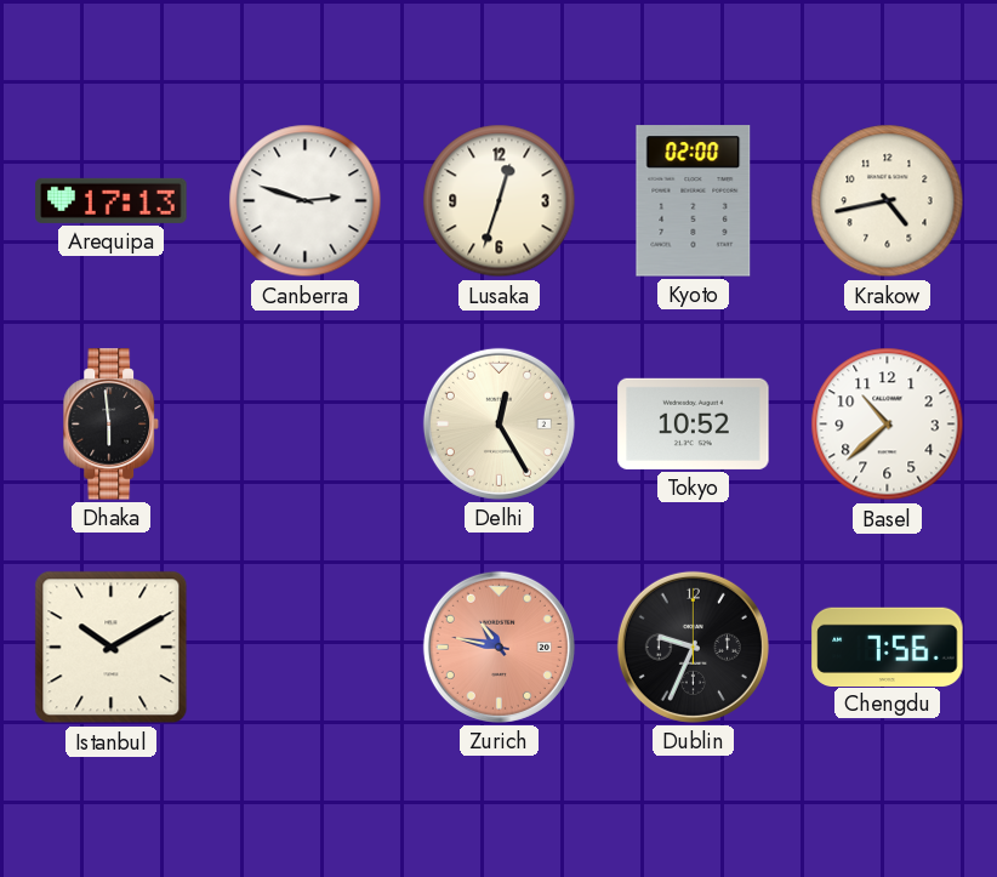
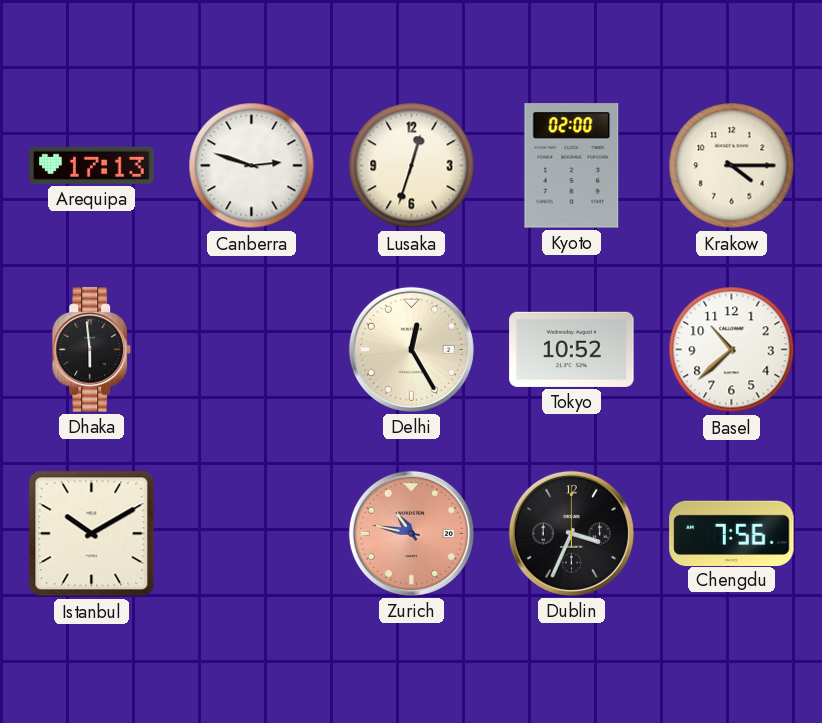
Krakow: 4:43 -> 4:15 (732, 166)
Dublin: 9:34 -> 3:34 (571, 533)
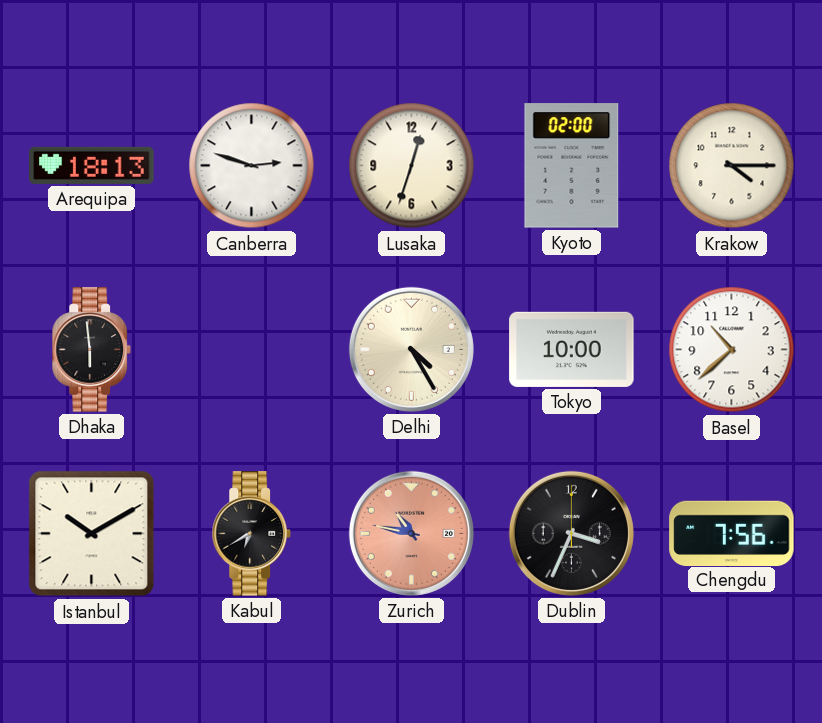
Arequipa: 17:13 -> 18:13 (92, 165)
Delhi: 12:25 -> 4:25 (411, 349)
Tokyo: 10:52 -> 10:00 (572, 349)
Kabul: none -> 6:40 (251, 534)
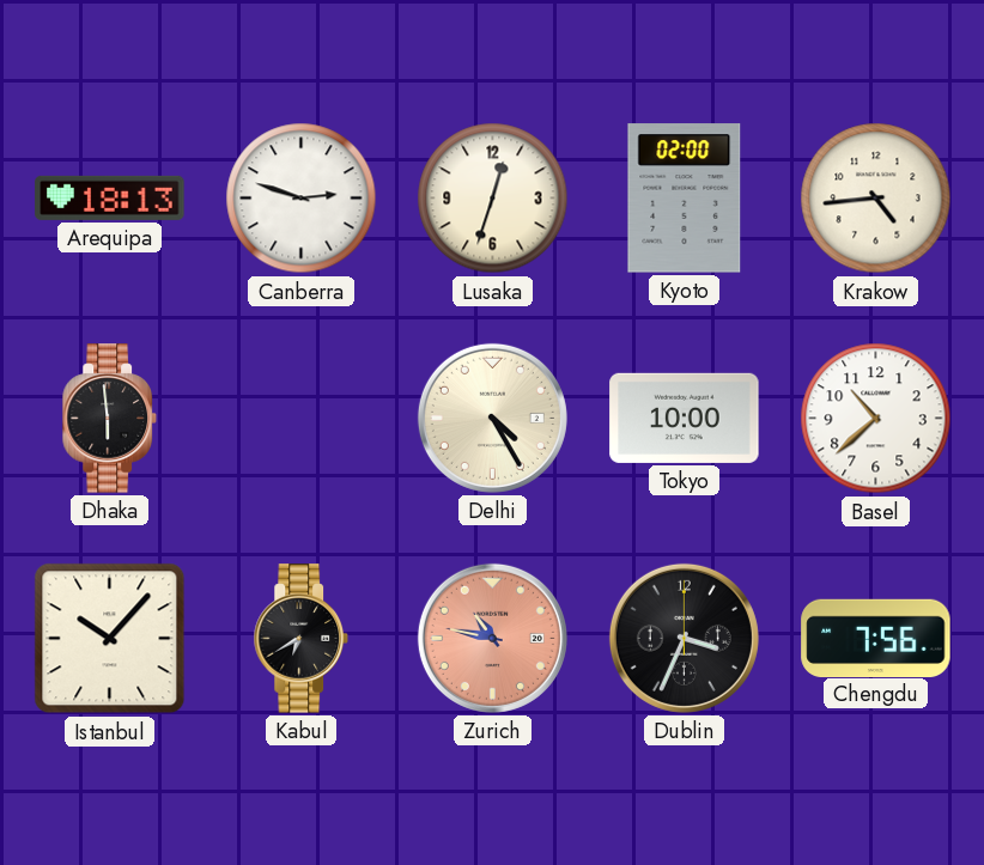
Krakow: 4:15 -> 4:44 (876, 199)
Istanbul: 10:10 -> 10:07 (110, 639)
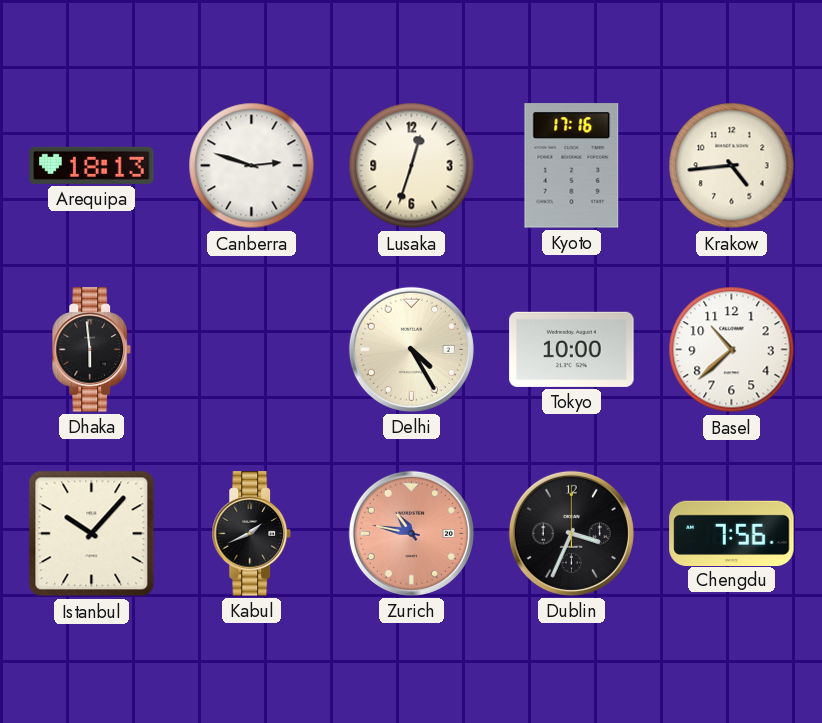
Kyoto: 02:00 -> 17:16 (572, 166)
Kabul: 6:40 -> 1:41 (251, 534)
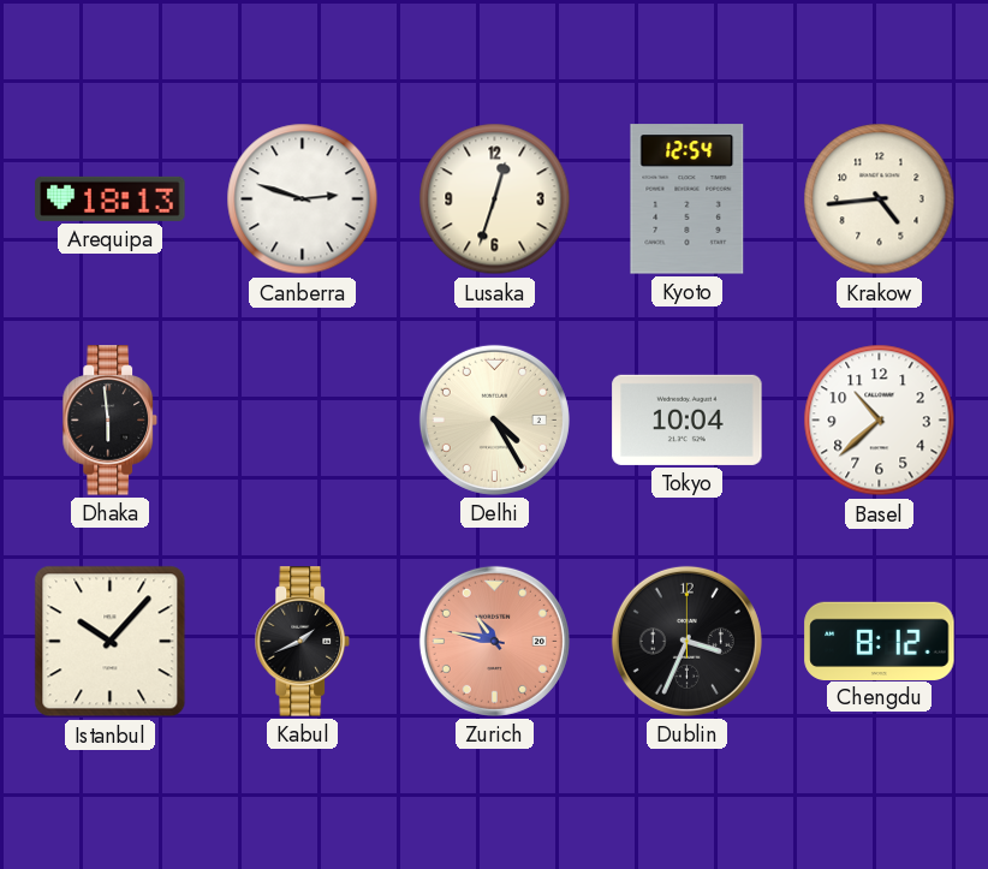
Kyoto: 17:16 -> 12:54 (688, 200)
Tokyo: 10:00 -> 10:04 (688, 419)
Chengdu: 7:56 -> 8:12 (880, 641)
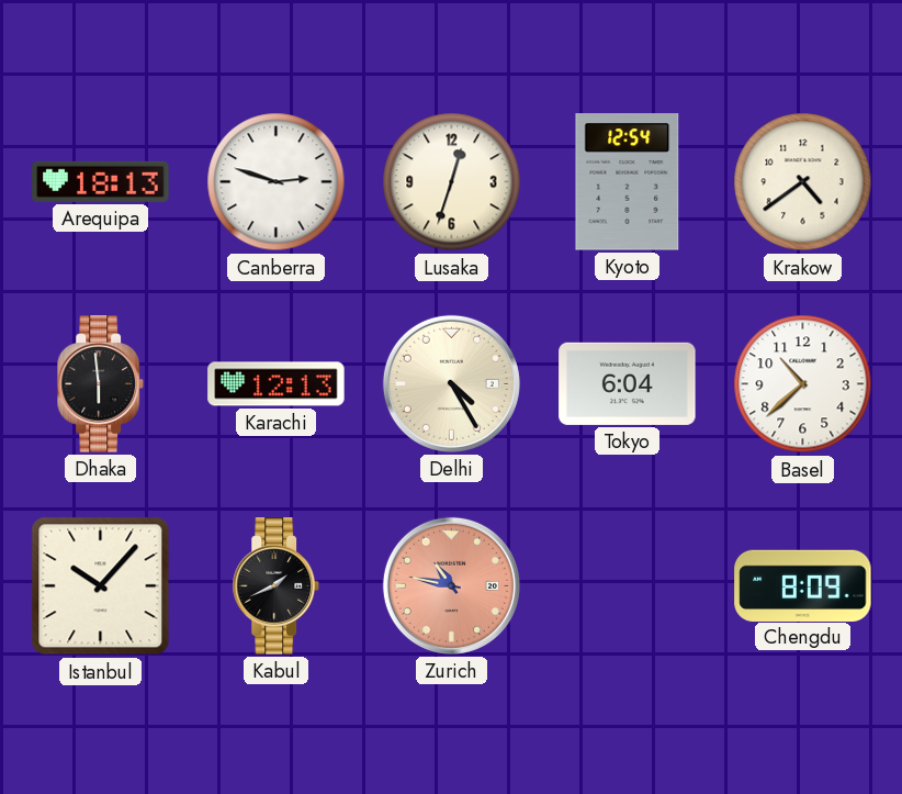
Krakow: 4:44 -> 4:39 (803, 182)
Karachi: none -> 12:13 (277, 384)
Tokyo: 10:04 -> 6:04 (628, 383)
Dublin: 3:34 -> none (686, 641)
Chengdu: 8:12 -> 8:09 (803, 585)
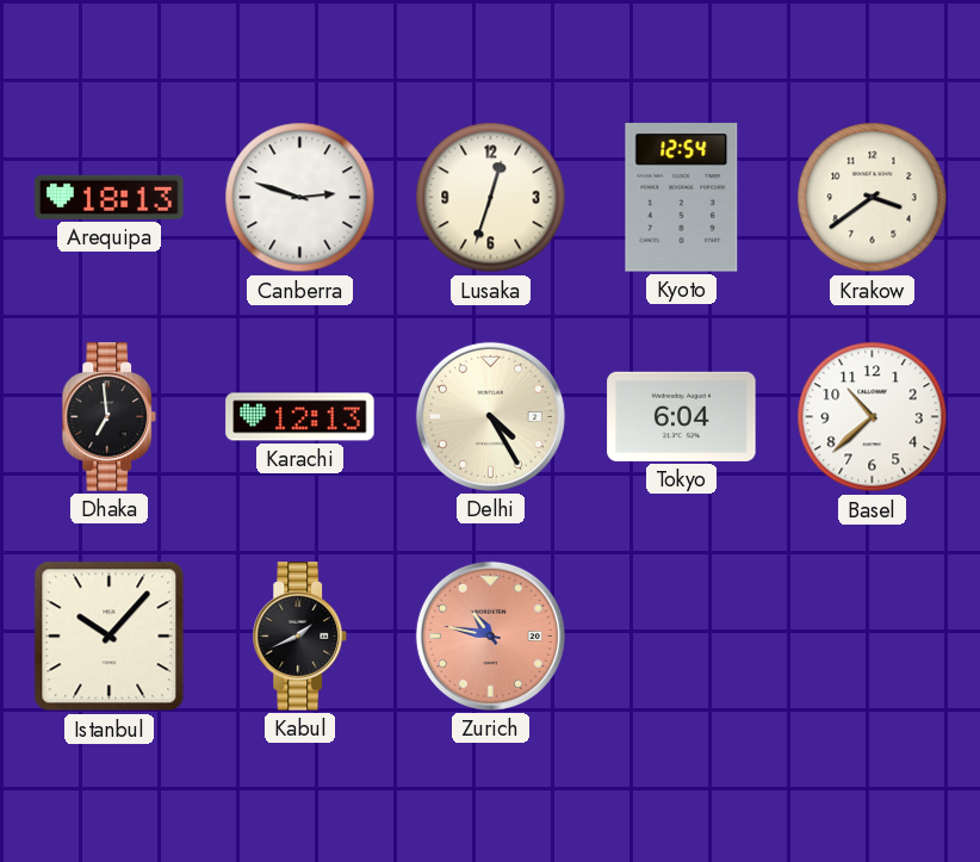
Krakow: 4:39 -> 3:39 (873, 198)
Dhaka: 5:59 -> 6:59 (108, 417)
Chengdu: 8:09 -> none (803, 585)
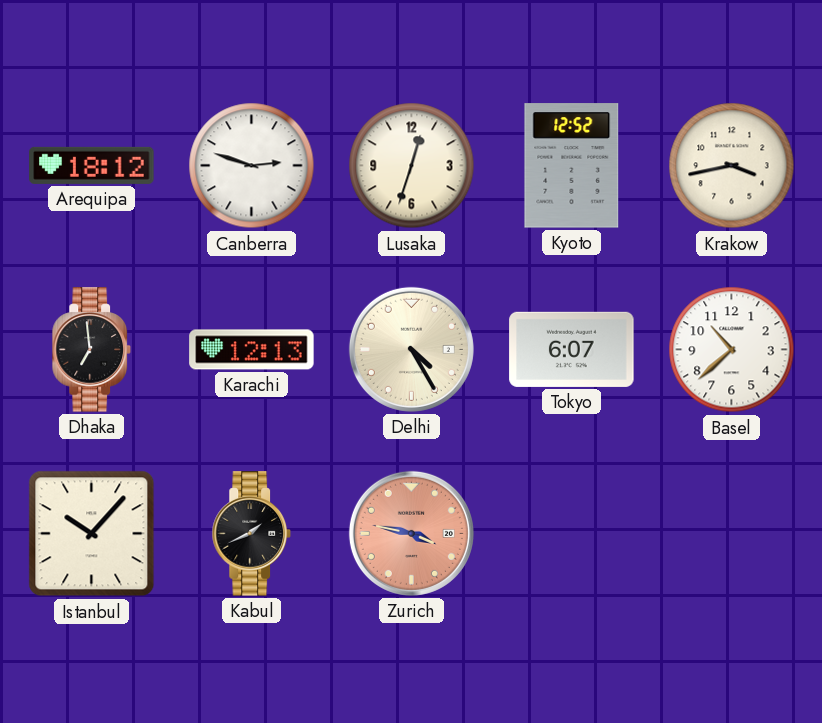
Arequipa: 18:13 -> 18:12 (92, 165)
Kyoto: 12:54 -> 12:52 (572, 166)
Krakow: 3:39 -> 3:43 (732, 166)
Tokyo: 6:04 -> 6:07 (572, 349)
Zurich: 10:47 -> 3:47 (411, 533)
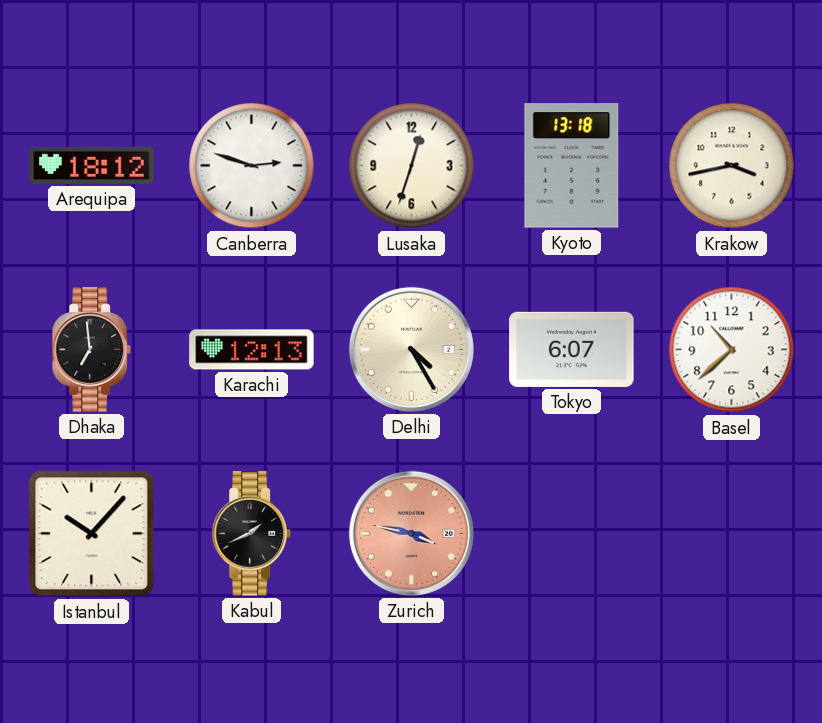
Kyoto: 12:52 -> 13:18 (572, 166)
